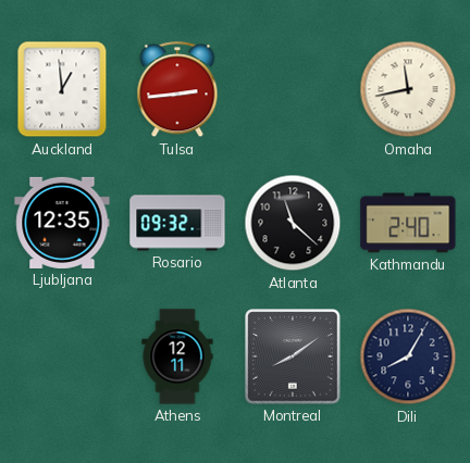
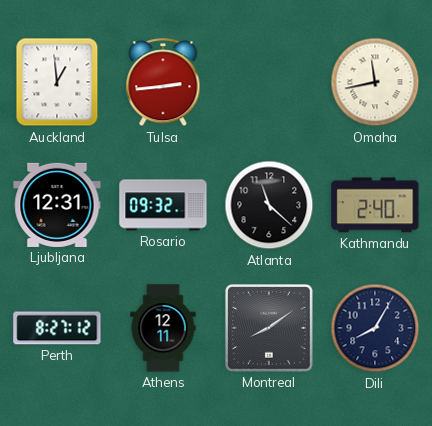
Ljubljana: 12:35 -> 12:31 (57, 205)
Perth: none -> 8:27 (57, 328)
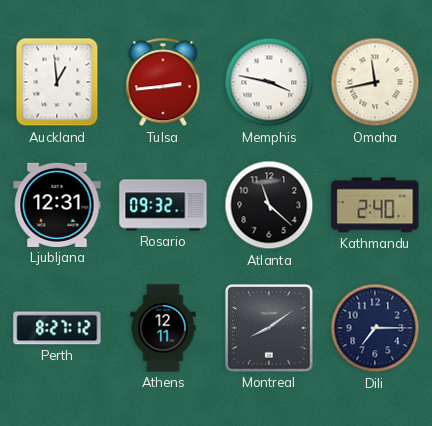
Memphis: none -> 3:47 (269, 82)
Dili: 8:05 -> 7:15 (375, 328)
